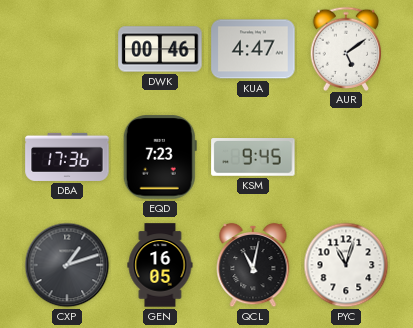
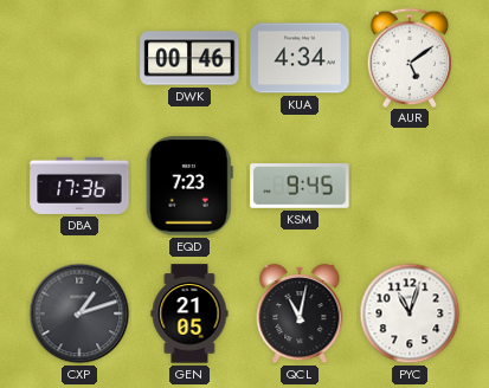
KUA: 4:47 -> 4:34 (300, 58)
GEN: 16:05 -> 21:05 (189, 313)
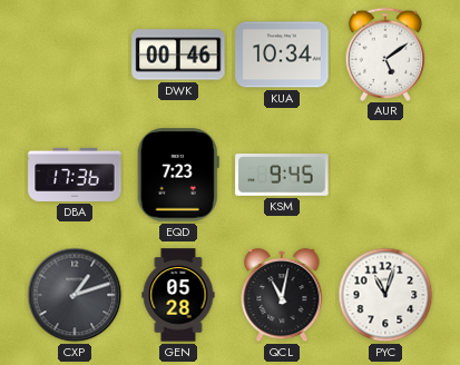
KUA: 4:34 -> 10:34 (282, 55)
GEN: 21:05 -> 05:28 (178, 295)
